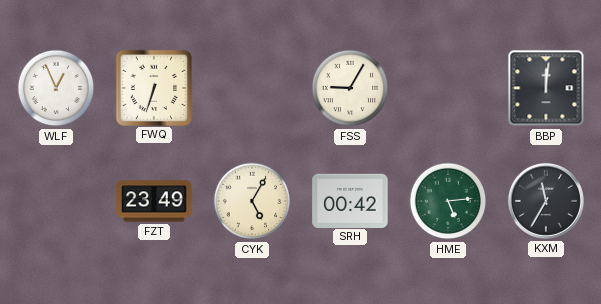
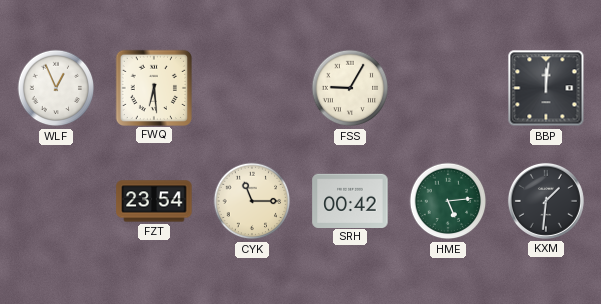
FWQ: 6:33 -> 6:29 (153, 87)
FZT: 23:49 -> 23:54 (154, 201)
CYK: 5:05 -> 11:15 (252, 201)
KXM: 11:35 -> 1:31 (546, 201)
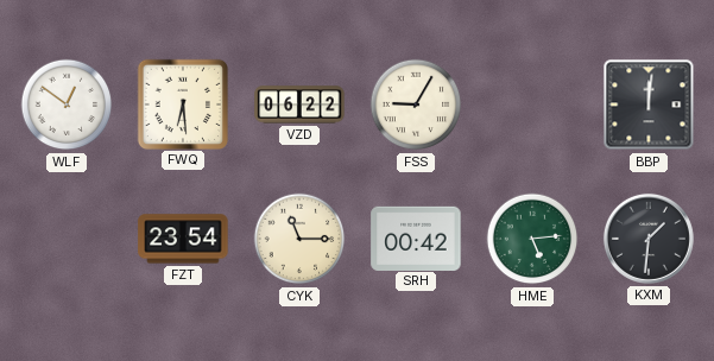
WLF: 12:56 -> 12:51 (67, 104)
VZD: none -> 06:22 (299, 104)
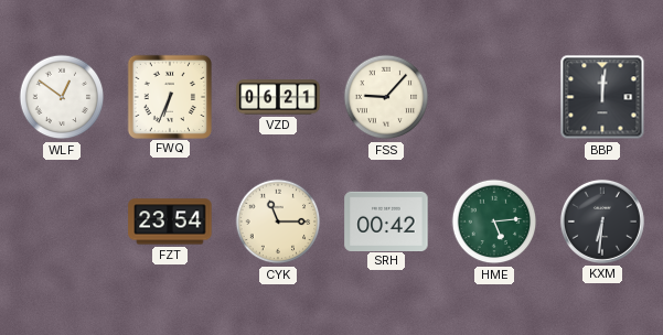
FWQ: 6:29 -> 6:34 (169, 96)
VZD: 06:22 -> 06:21 (278, 97)
FSS: 9:05 -> 9:07 (386, 97)
KXM: 1:31 -> 6:31 (602, 221)
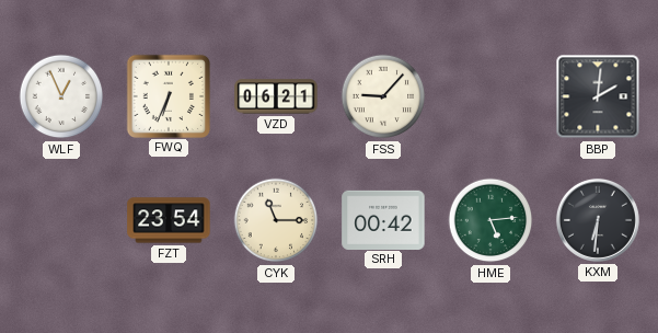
WLF: 12:51 -> 12:56 (61, 96)
BBP: 12:01 -> 2:01 (598, 96)
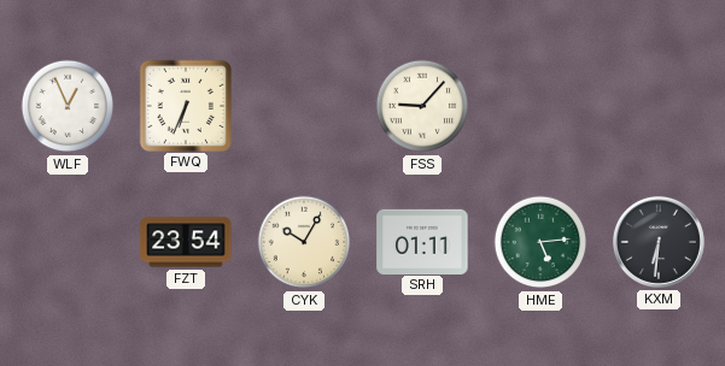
VZD: 06:21 -> none (276, 96)
BBP: 2:01 -> none (598, 96)
CYK: 11:15 -> 10:05 (304, 242)
SRH: 00:42 -> 01:11 (422, 241)
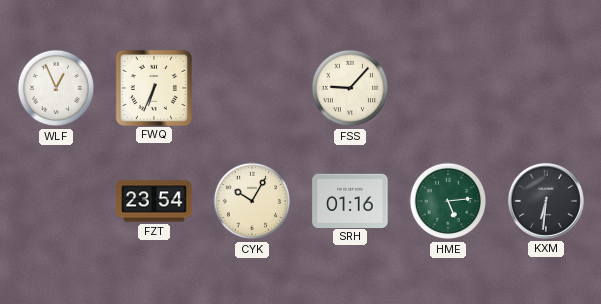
SRH: 01:11 -> 01:16 (350, 200)
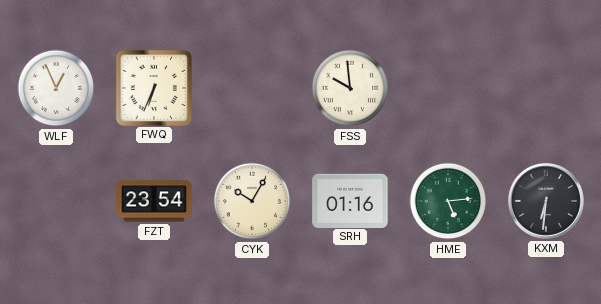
FSS: 9:07 -> 9:59 (350, 88)
